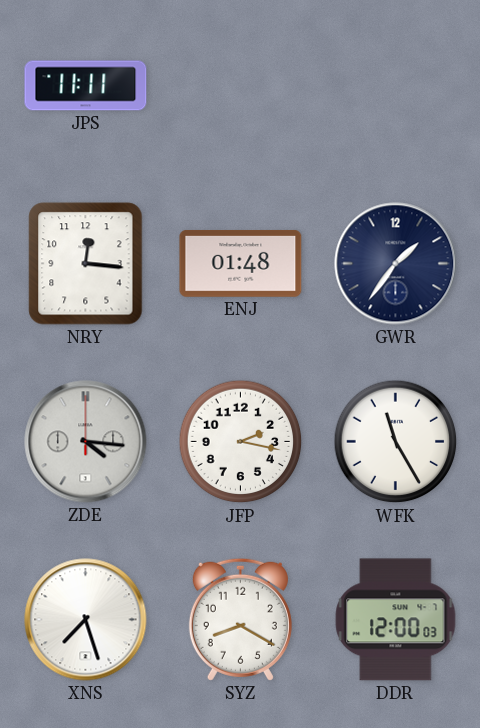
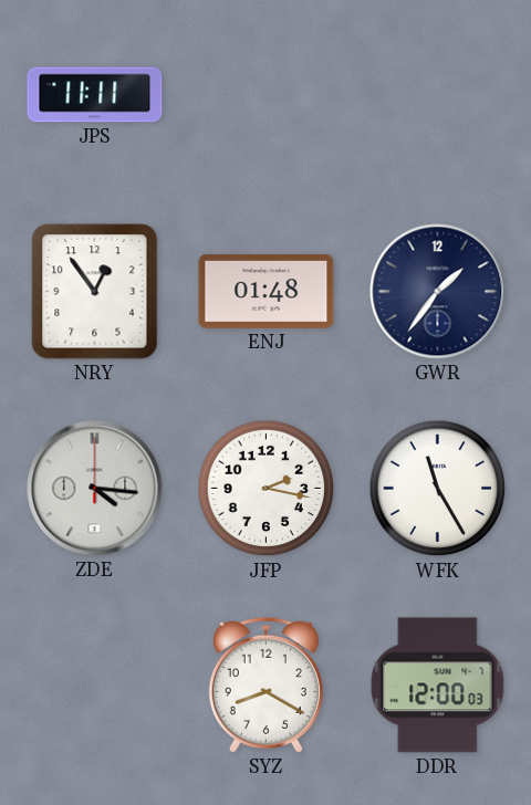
NRY: 12:16 -> 12:54 (95, 292)
XNS: 7:27 -> none (86, 620)
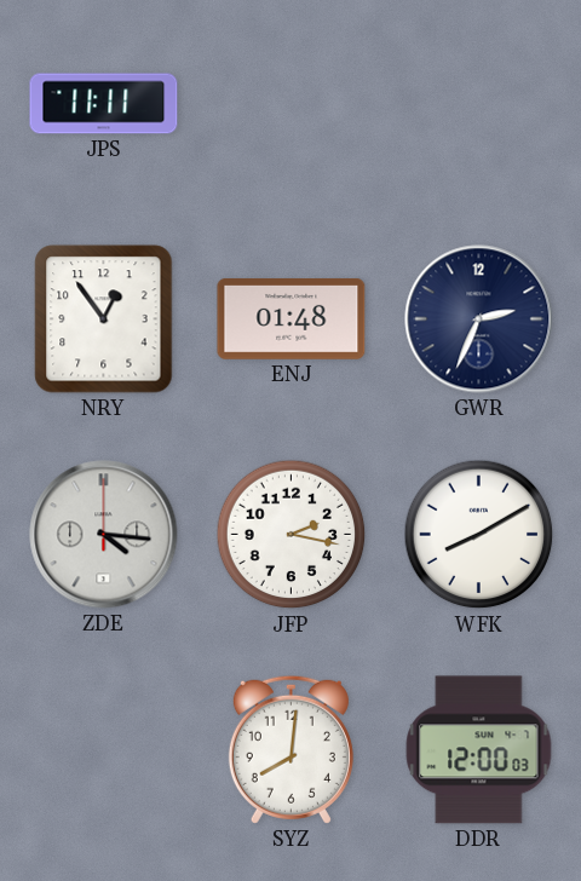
GWR: 1:36 -> 2:34 (479, 319)
WFK: 11:25 -> 8:10 (479, 535)
SYZ: 8:20 -> 8:01 (290, 749)
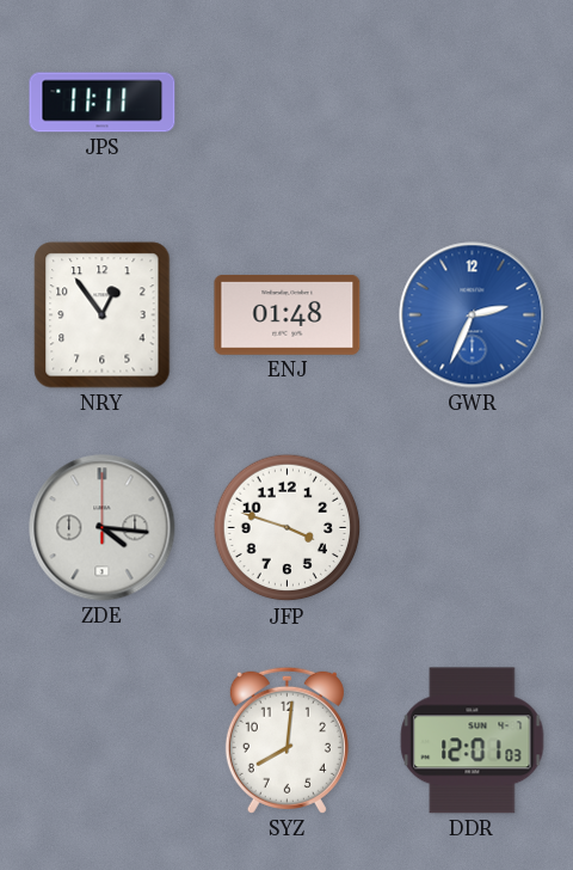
GWR dial: navy -> blue (473, 315)
JFP: 2:17 -> 3:48 (288, 528)
WFK: 8:10 -> none (479, 535)
DDR: 12:00 -> 12:01 (473, 741)
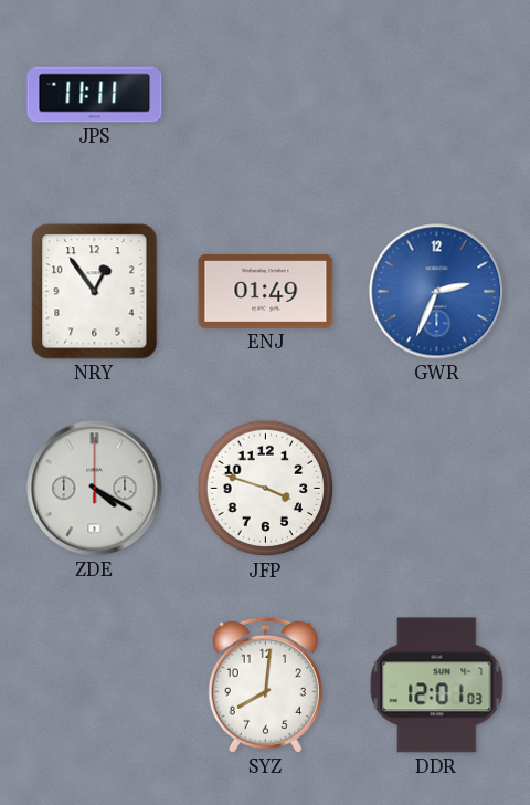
ENJ: 01:48 -> 01:49 (266, 292)
ZDE: 4:16 -> 4:20 (95, 489)
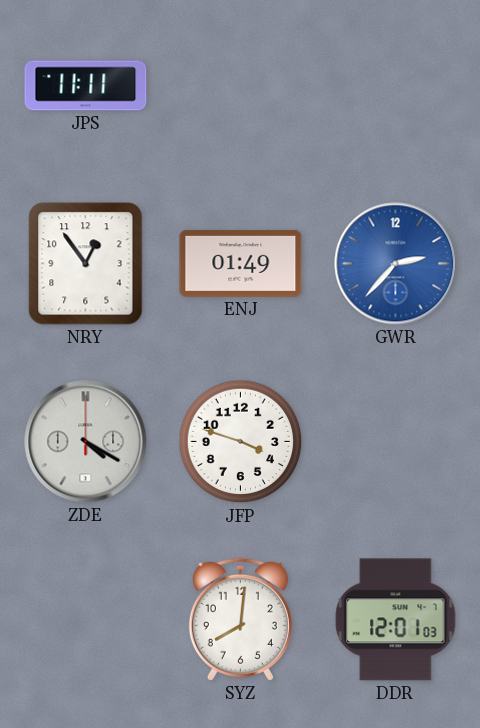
GWR: 2:34 -> 2:37 (396, 264)
